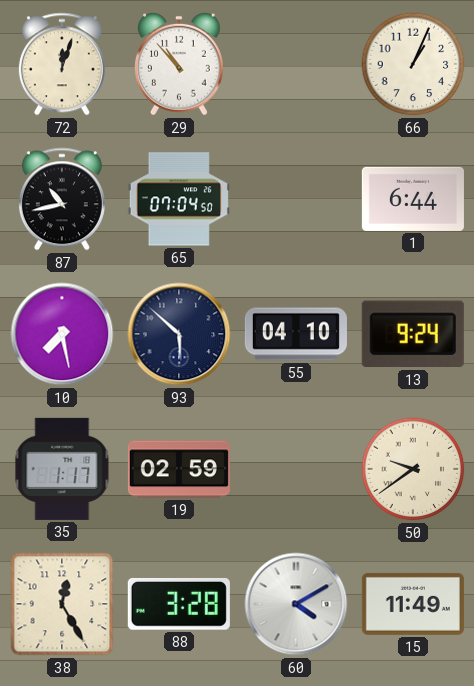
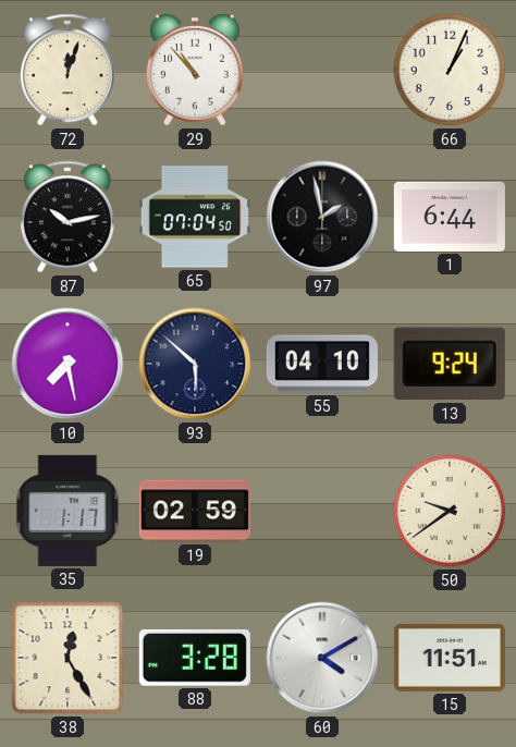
87: 10:43 -> 10:13 (67, 217)
97: none -> 1:58 (322, 217)
15: 11:49 -> 11:51 (450, 658)
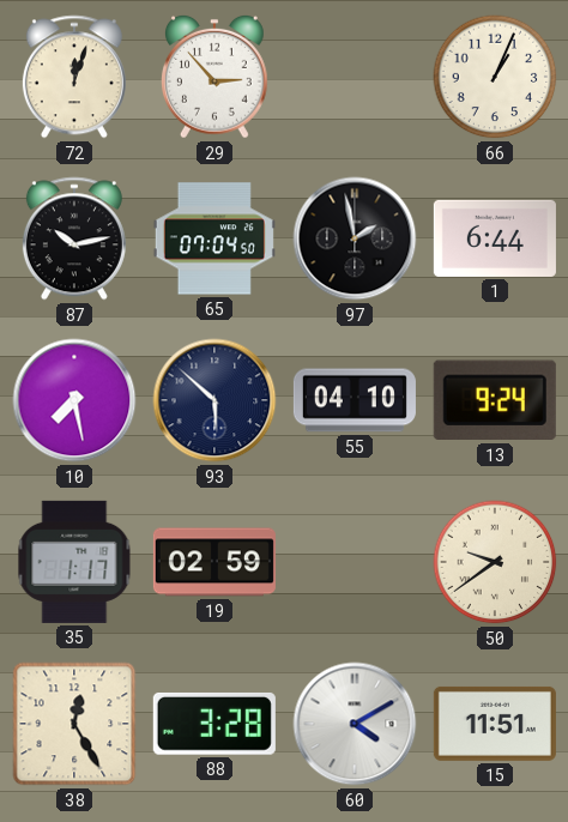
29: 10:53 -> 2:53 (214, 77)
